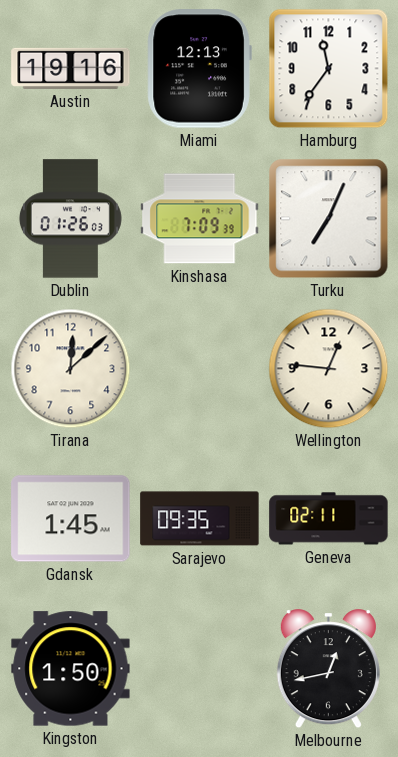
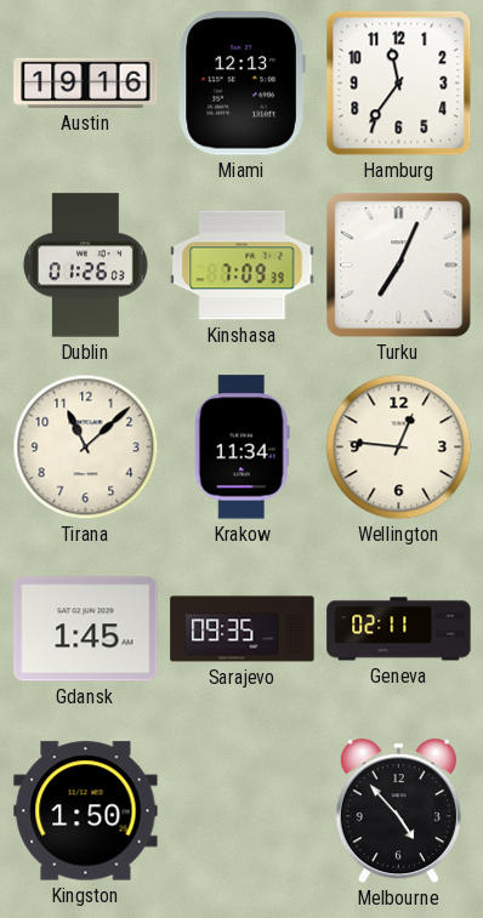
Tirana: 12:08 -> 11:08 (86, 447)
Krakow: none -> 11:34 (241, 447)
Melbourne: 12:43 -> 4:53 (398, 811)
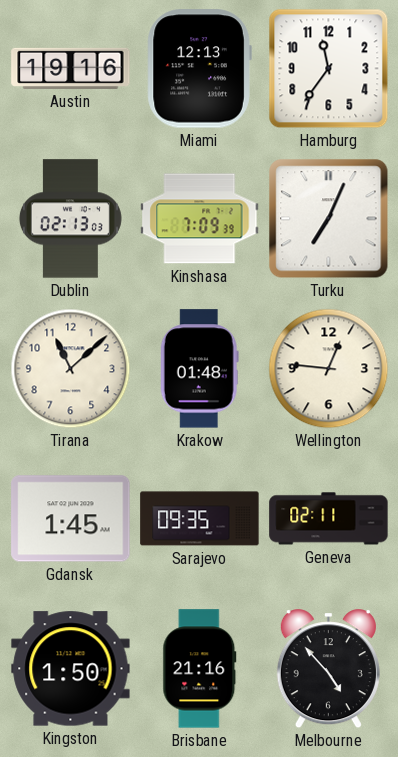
Dublin: 01:26 -> 02:13 (70, 219)
Krakow: 11:34 -> 01:48 (199, 369)
Brisbane: none -> 21:16 (200, 669)
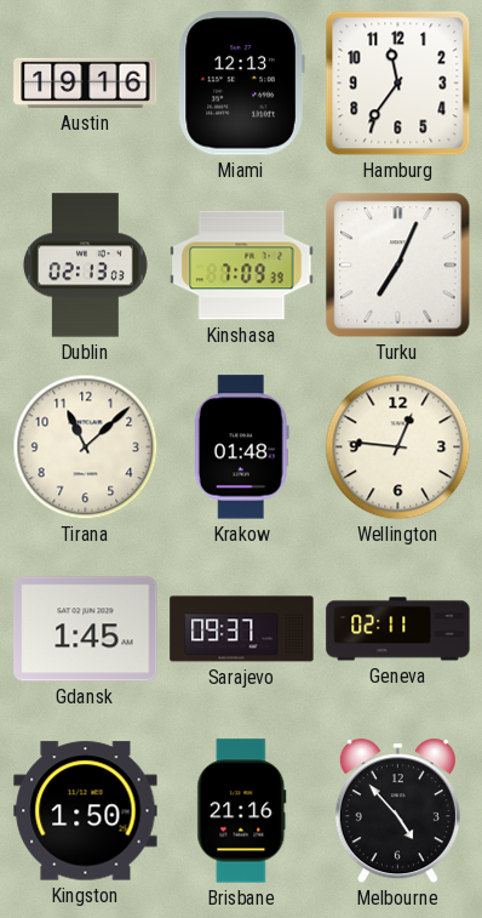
Sarajevo: 09:35 -> 09:37 (242, 629)
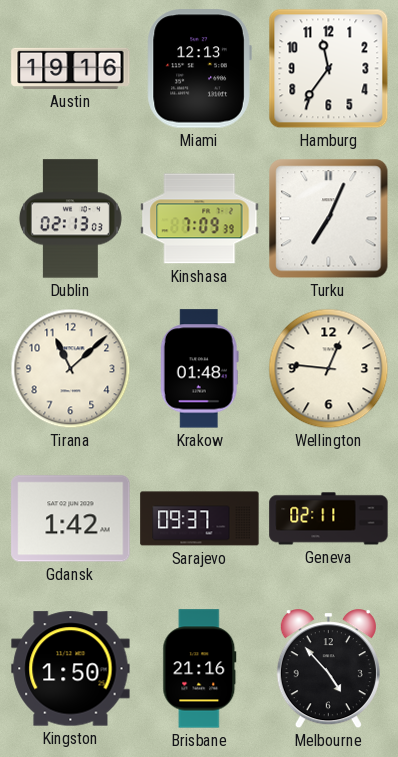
Gdansk: 1:45 -> 1:42 (71, 519)
